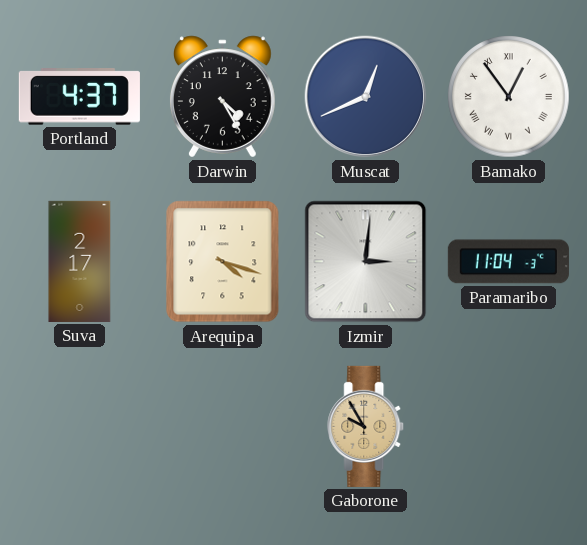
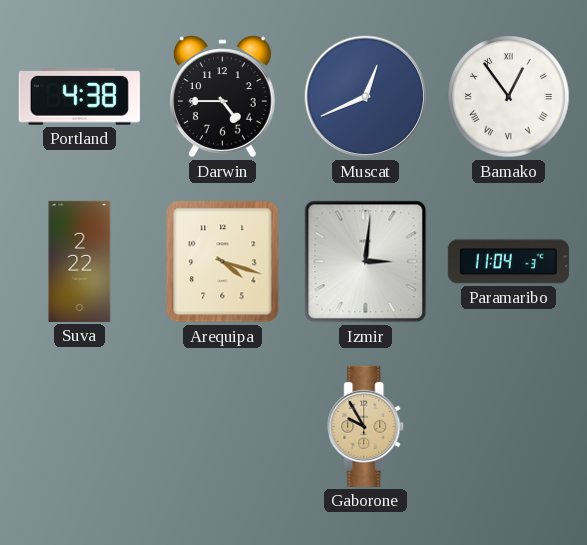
Portland: 4:37 -> 4:38 (79, 97)
Darwin: 4:25 -> 4:45 (222, 97)
Suva: 2:17 -> 2:22 (80, 261)
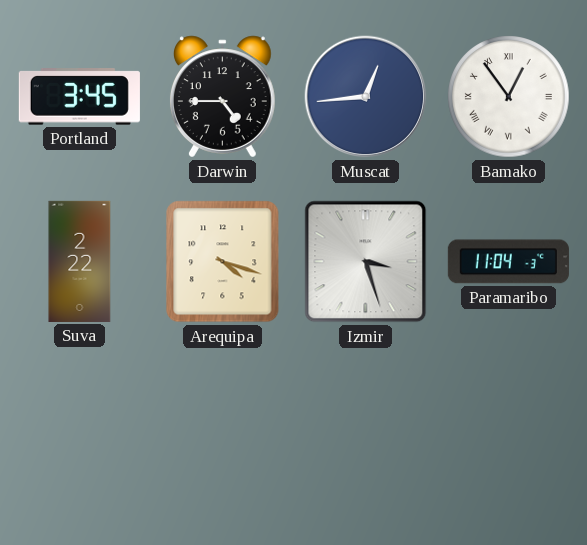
Portland: 4:38 -> 3:45 (79, 97)
Muscat: 12:41 -> 12:44 (366, 97)
Izmir: 3:01 -> 3:27 (366, 262)
Gaborone: 9:55 -> none (366, 426)
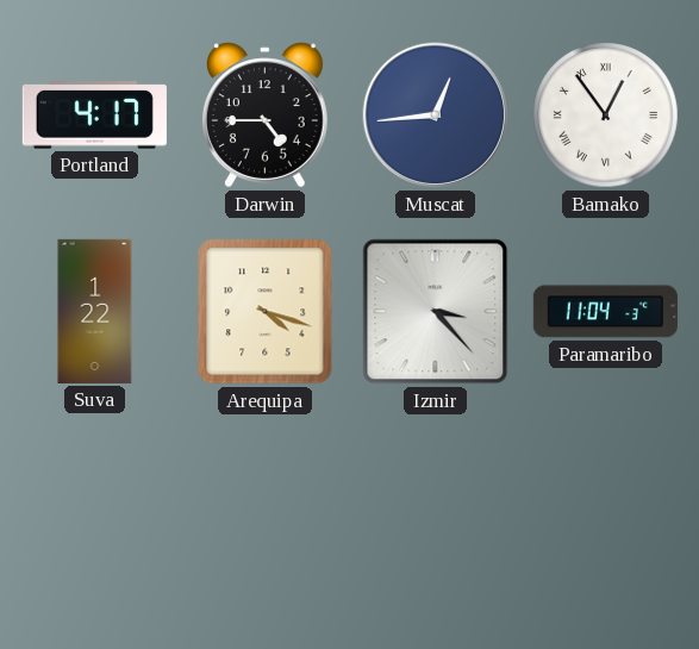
Portland: 3:45 -> 4:17 (94, 116)
Suva: 2:22 -> 1:22 (95, 311)
Izmir: 3:27 -> 3:23 (436, 312)
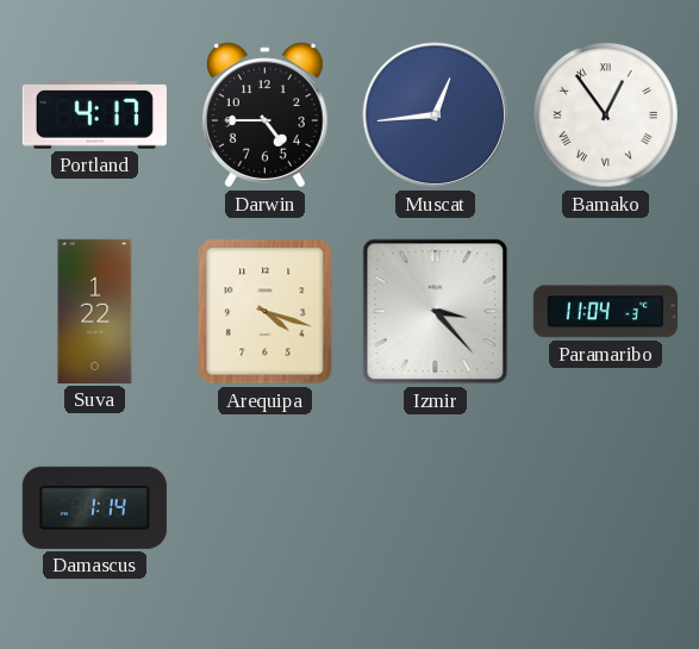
Damascus: none -> 1:14 (94, 507)
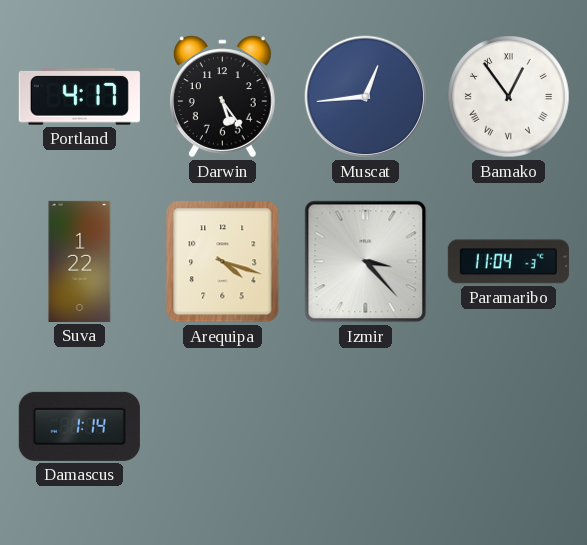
Darwin: 4:45 -> 5:24 (222, 97)
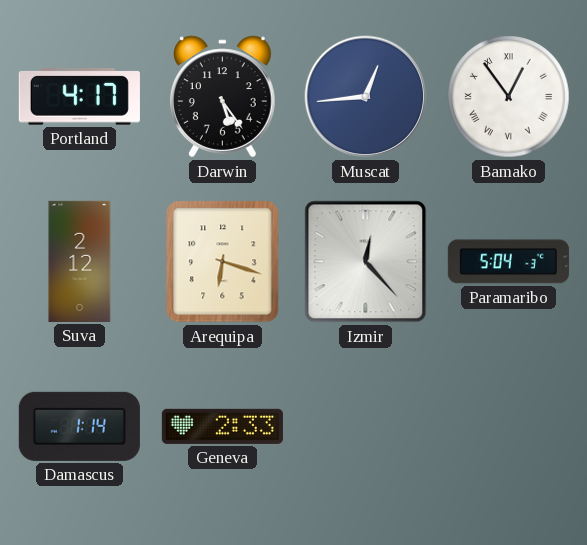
Suva: 1:22 -> 2:12 (80, 261)
Arequipa: 4:18 -> 6:18 (223, 262)
Izmir: 3:23 -> 12:23 (366, 262)
Paramaribo: 11:04 -> 5:04 (508, 262)
Geneva: none -> 2:33 (222, 426)
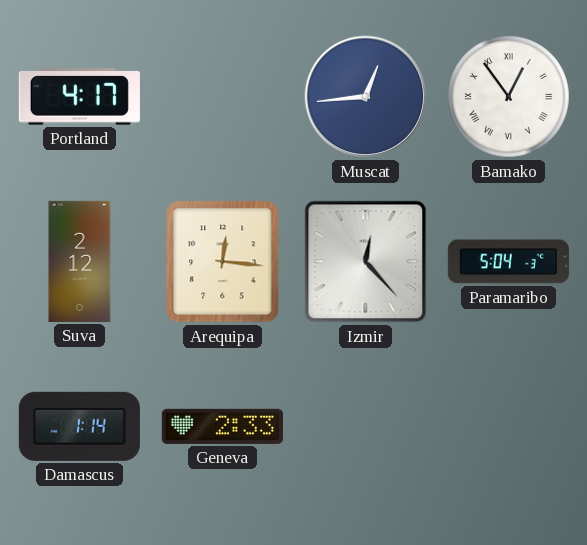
Darwin: 5:24 -> none (222, 97)
Arequipa: 6:18 -> 12:16 (223, 262)
